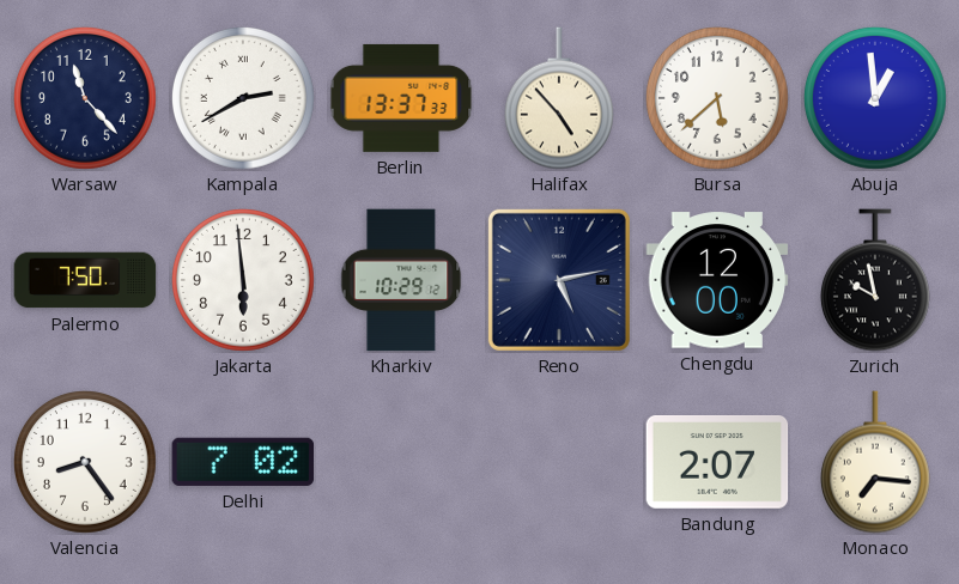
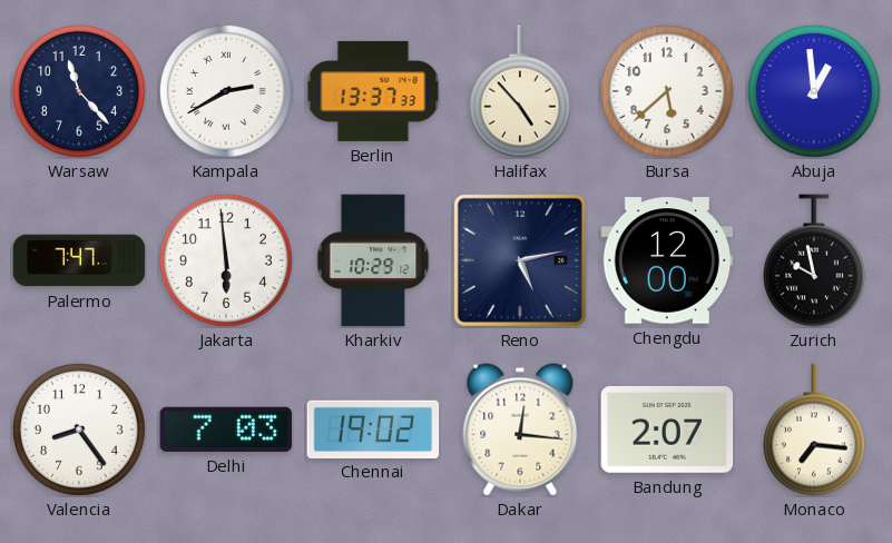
Palermo: 7:50 -> 7:47 (79, 260)
Delhi: 7:02 -> 7:03 (226, 430)
Chennai: none -> 19:02 (373, 428)
Dakar: none -> 12:16 (520, 430)
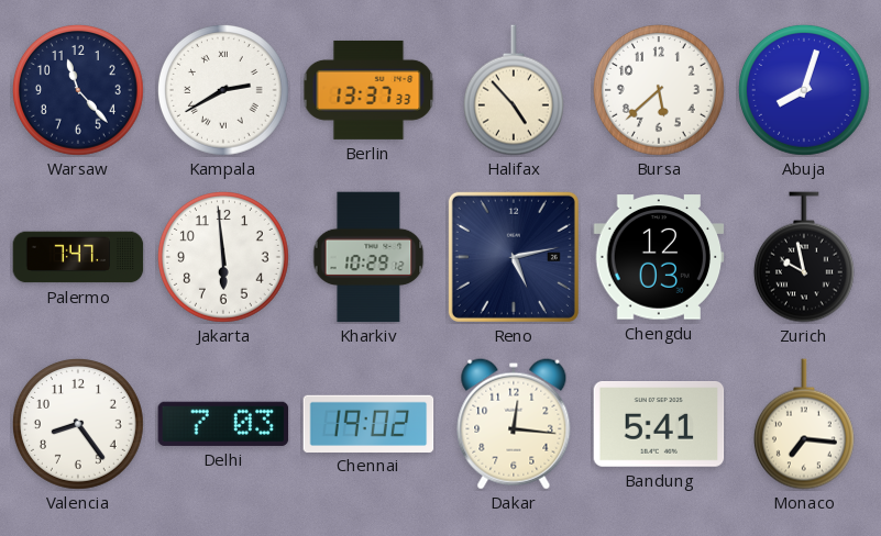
Abuja: 12:59 -> 8:03 (804, 90)
Chengdu: 12:00 -> 12:03 (659, 257)
Bandung: 2:07 -> 5:41 (659, 425)
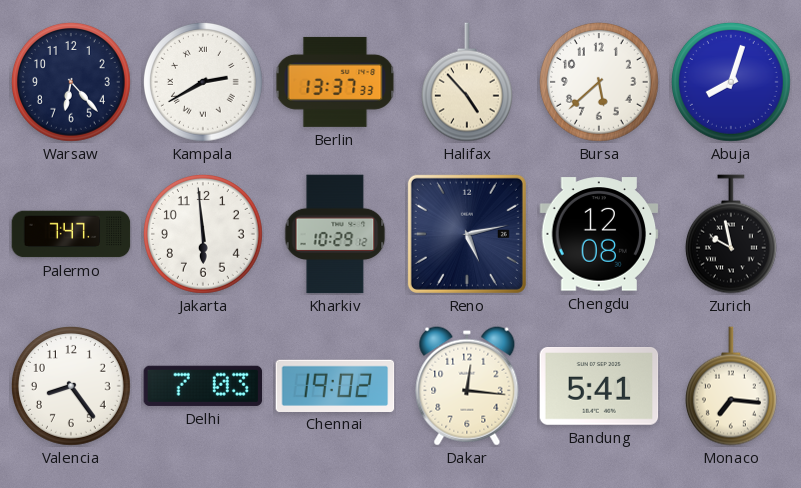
Warsaw: 11:23 -> 6:23 (71, 82)
Chengdu: 12:03 -> 12:08 (599, 234)
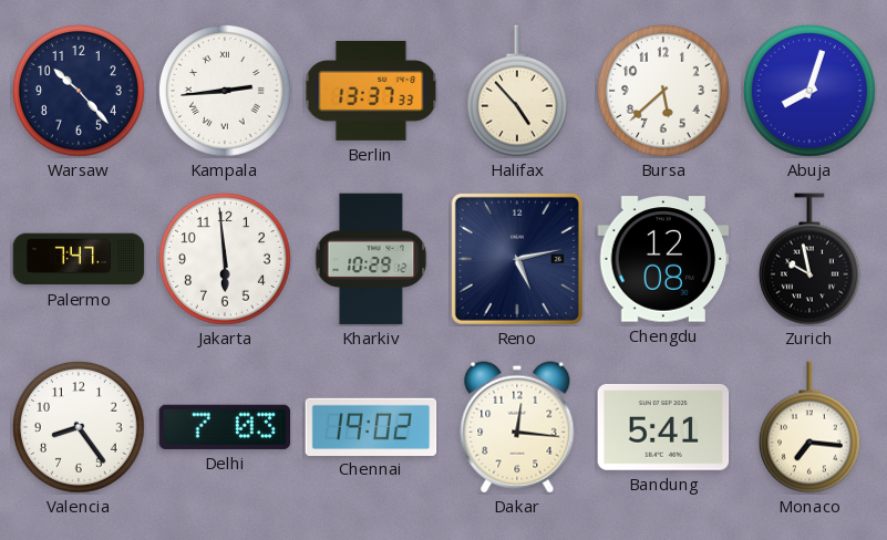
Warsaw: 6:23 -> 10:23 (79, 91)
Kampala: 2:40 -> 2:44 (225, 91)
